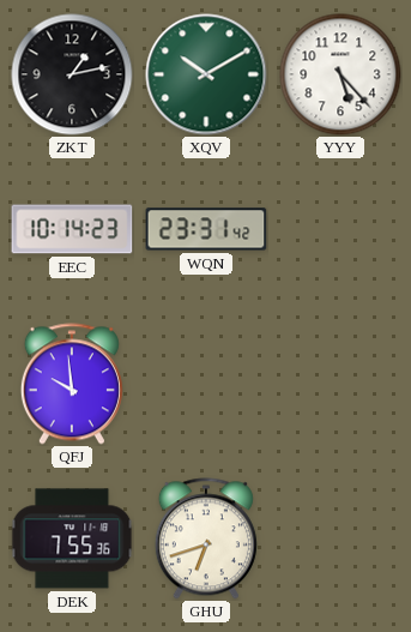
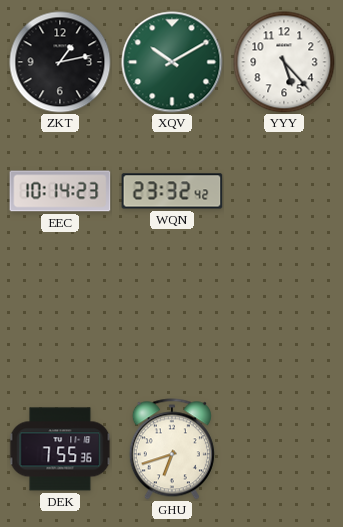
WQN: 23:31 -> 23:32 (172, 191)
QFJ: 9:59 -> none (72, 384)
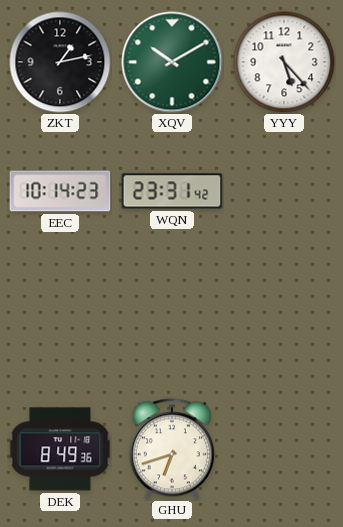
WQN: 23:32 -> 23:31 (172, 191)
DEK: 7:55 -> 8:49 (60, 449)
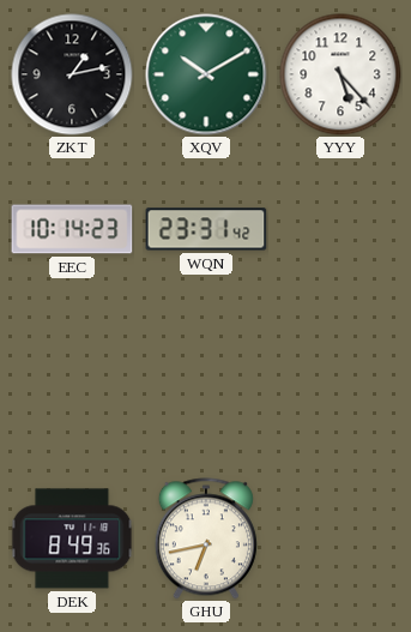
GHU: 6:42 -> 6:43 (206, 538)
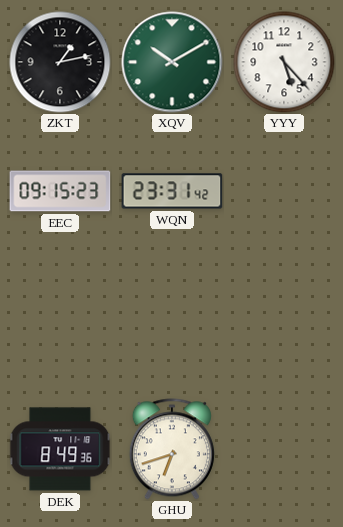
EEC: 10:14 -> 09:15 (60, 191)
GHU: 6:43 -> 6:42 (172, 449)
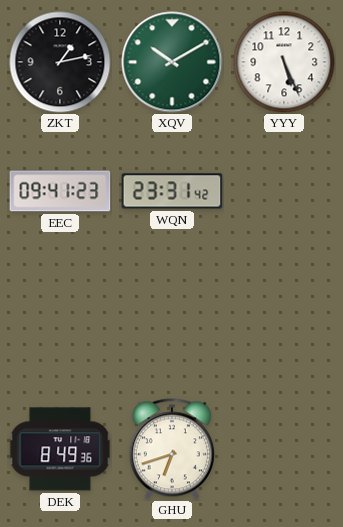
YYY: 5:23 -> 5:26 (284, 62)
EEC: 09:15 -> 09:41 (60, 191)
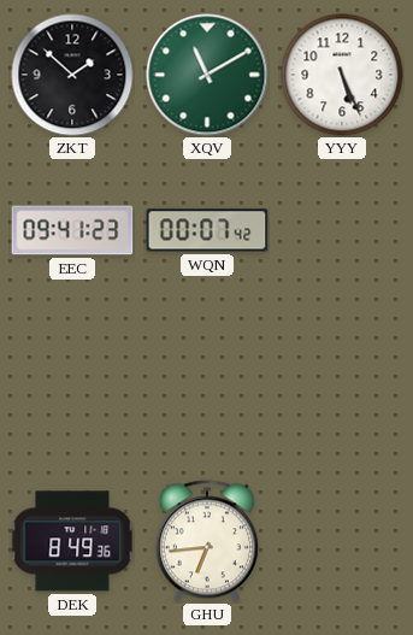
ZKT: 1:13 -> 1:52 (72, 75)
XQV: 10:10 -> 11:10 (207, 75)
WQN: 23:31 -> 00:07 (207, 230)
GHU: 6:42 -> 6:44 (207, 541)
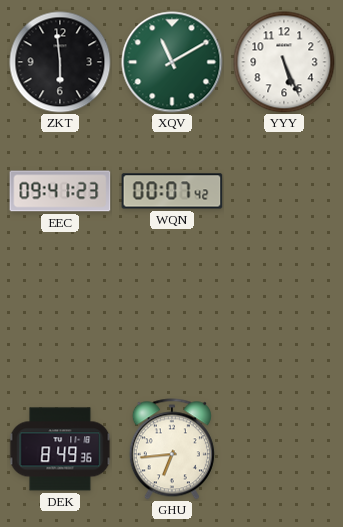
ZKT: 1:52 -> 5:59 (60, 62)
